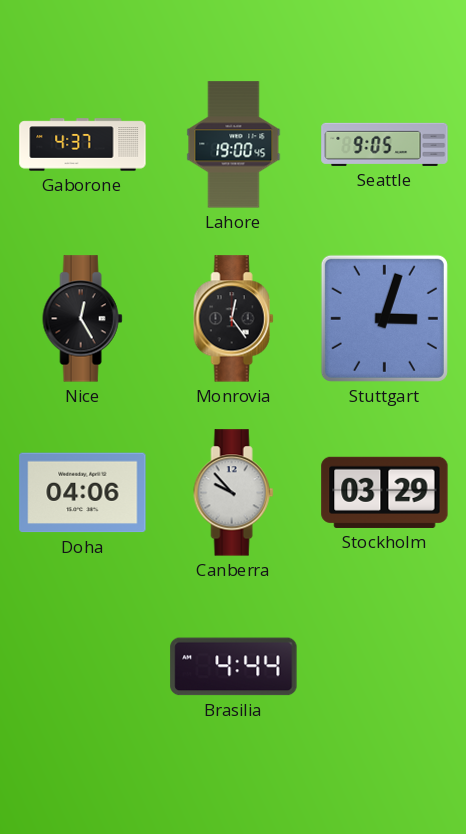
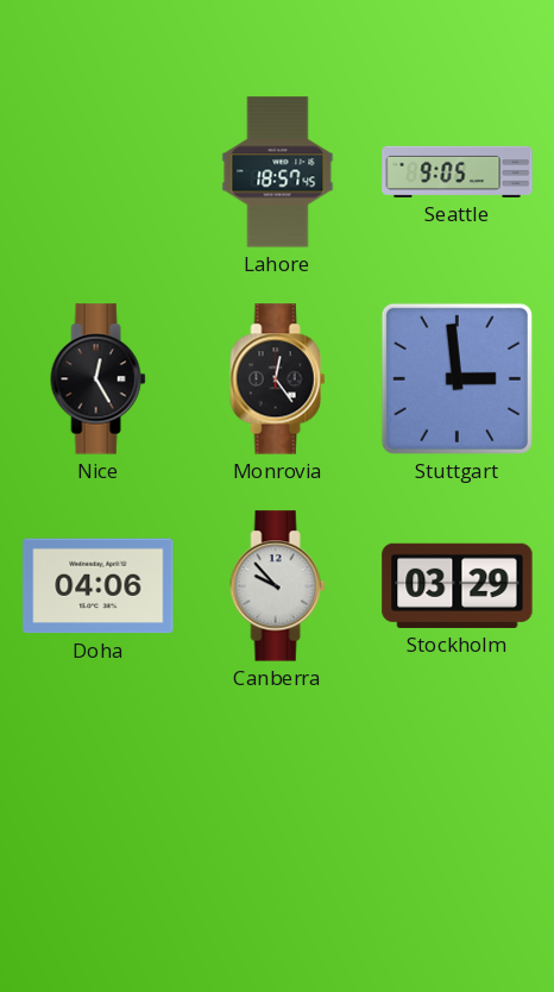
Gaborone: 4:37 -> none (83, 145)
Lahore: 19:00 -> 18:57 (278, 172)
Stuttgart: 3:03 -> 2:59 (457, 378)
Brasilia: 4:44 -> none (234, 667)
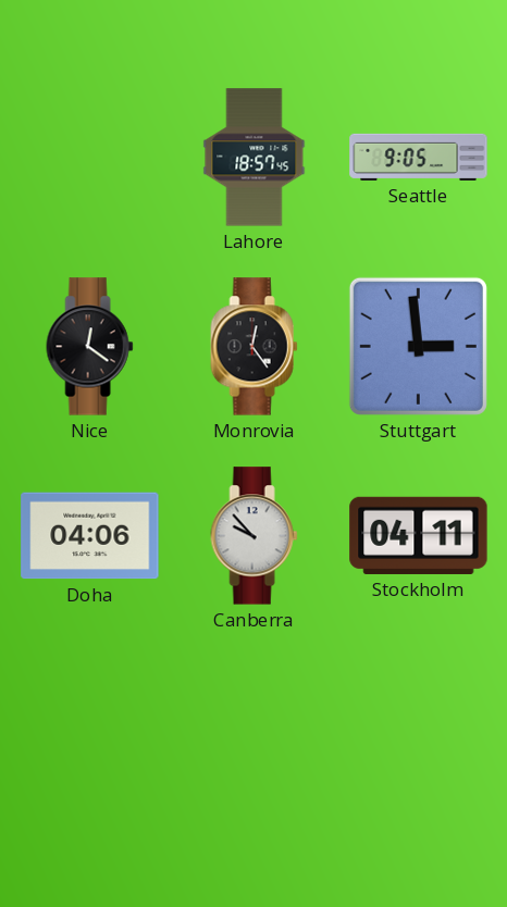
Nice: 12:25 -> 12:21 (90, 347)
Stockholm: 03:29 -> 04:11 (419, 535)
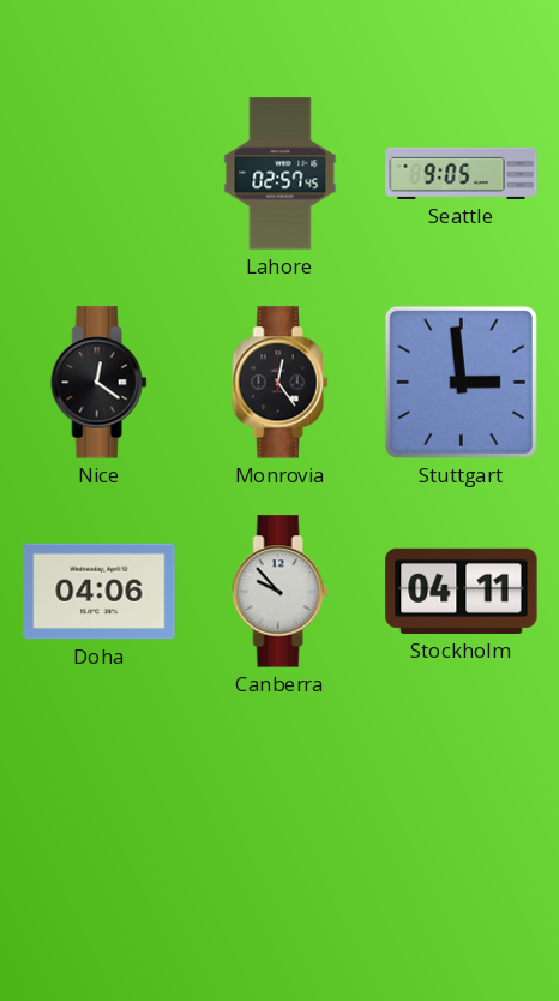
Lahore: 18:57 -> 02:57 (281, 174)
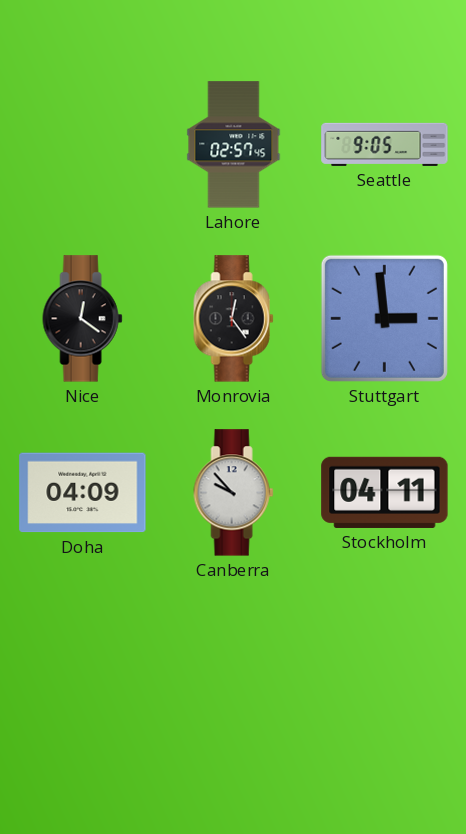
Doha: 04:06 -> 04:09 (83, 493)
